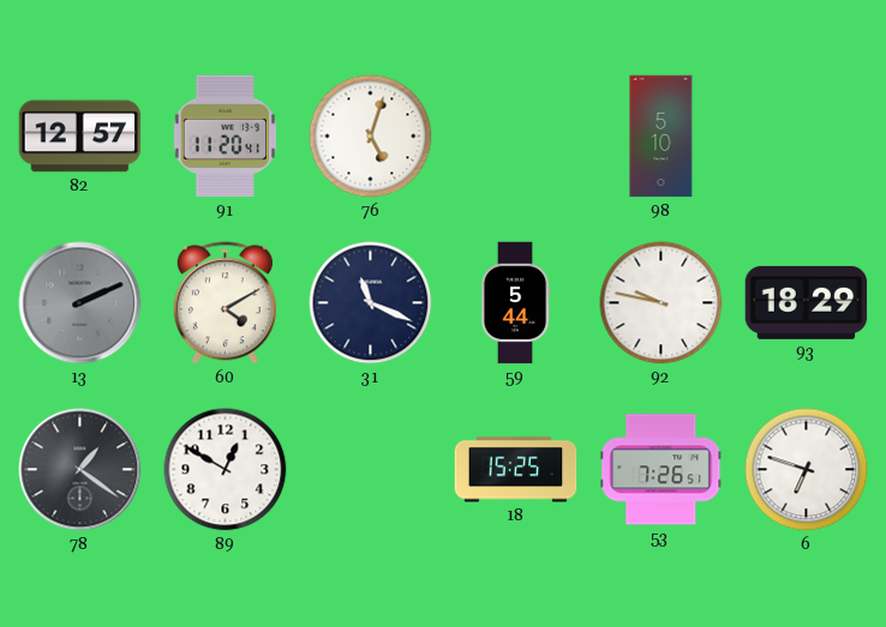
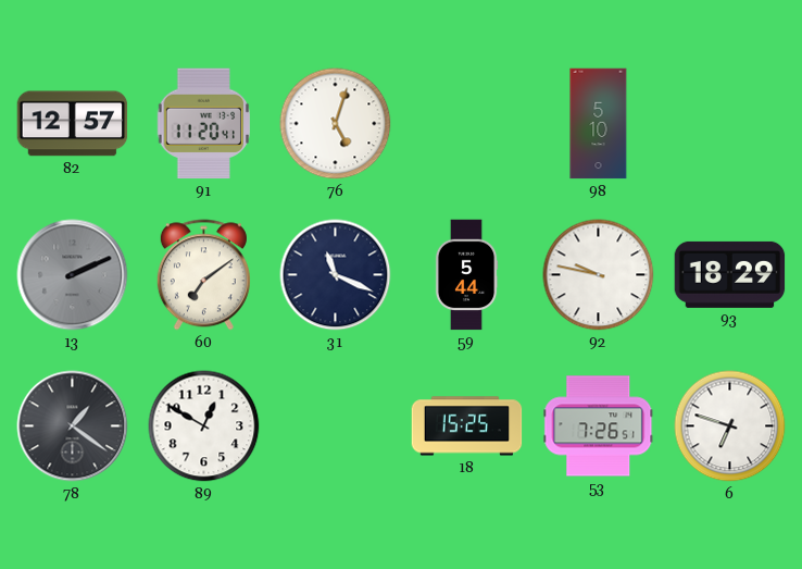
60: 4:10 -> 7:09 (203, 275)
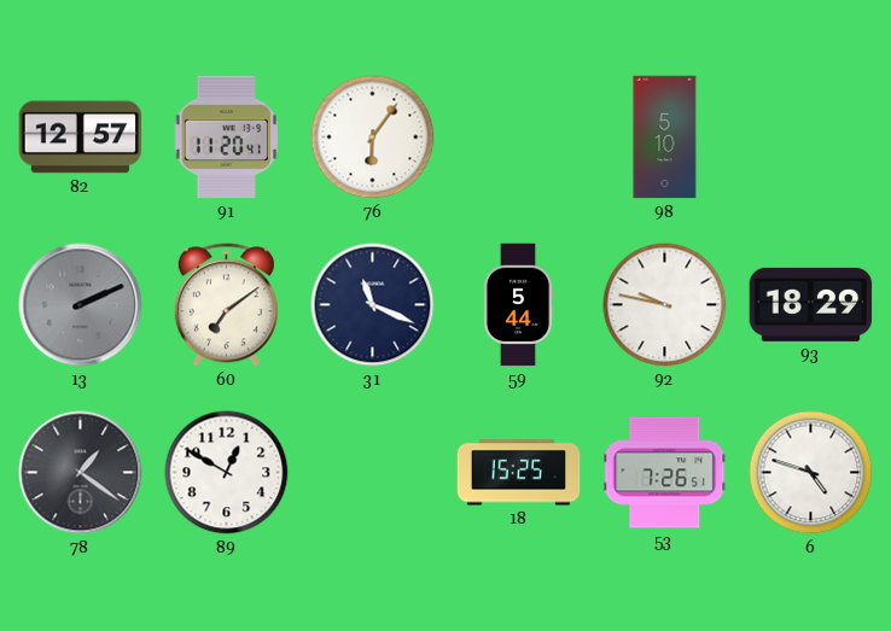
76: 5:03 -> 6:06 (373, 138)
6: 6:48 -> 4:48 (811, 473)
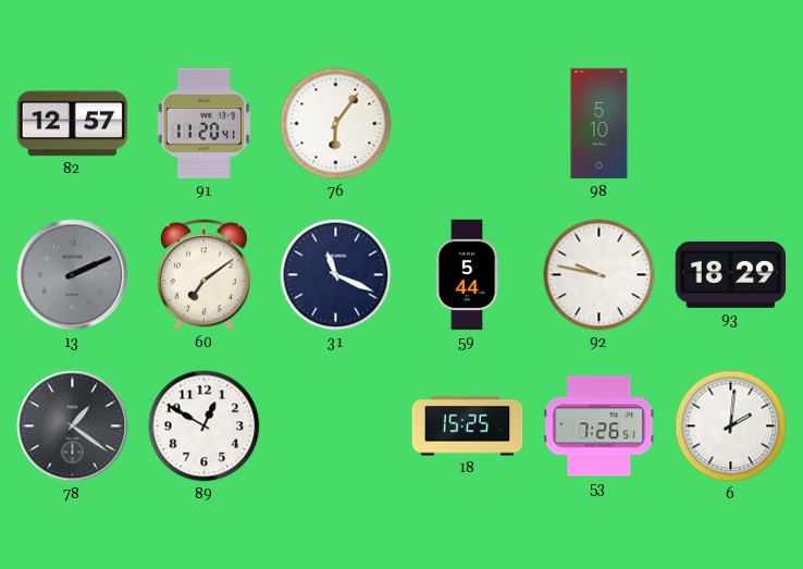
6: 4:48 -> 2:01 (731, 426)
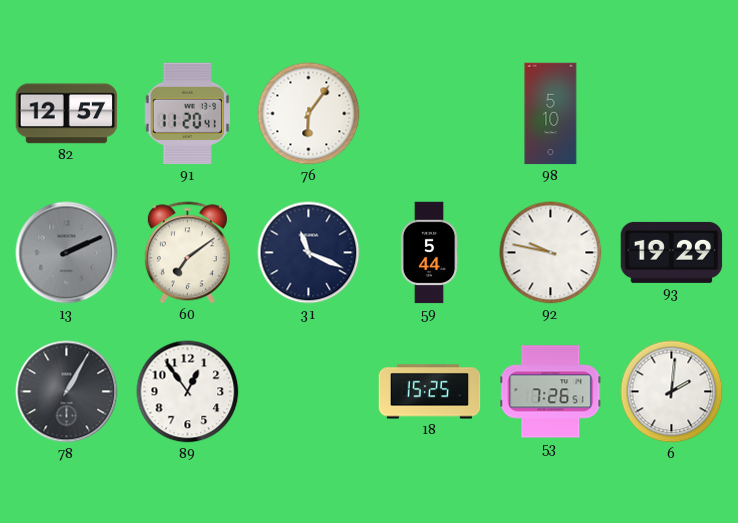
93: 18:29 -> 19:29 (672, 252)
78: 1:21 -> 1:05 (67, 392)
89: 12:50 -> 12:54 (188, 392)
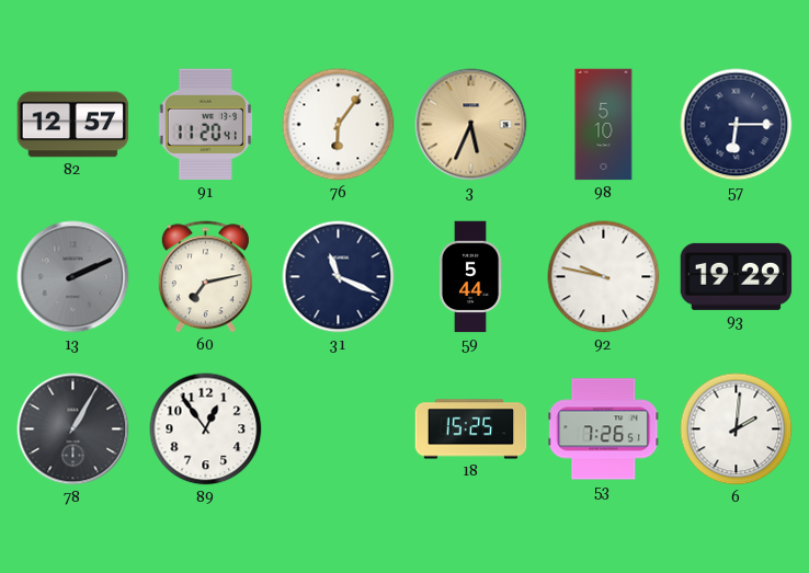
3: none -> 5:34 (471, 125)
57: none -> 6:15 (737, 125)
60: 7:09 -> 7:13 (205, 277)
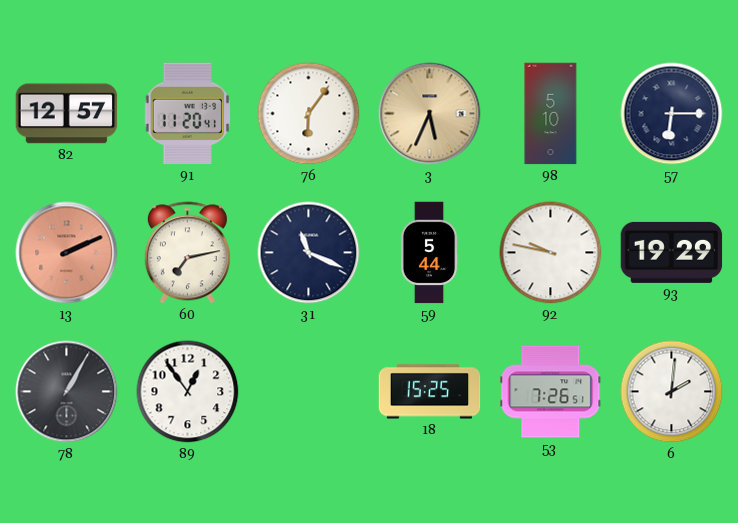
13 dial: grey -> salmon (67, 253)
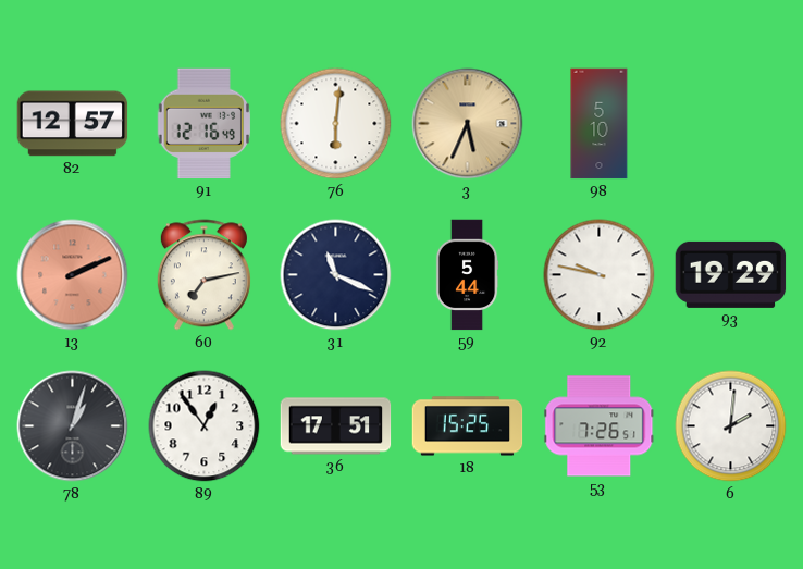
91: 11:20 -> 12:16 (203, 124)
76: 6:06 -> 6:01 (336, 124)
57: 6:15 -> none (672, 114)
78: 1:05 -> 1:03 (73, 426)
36: none -> 17:51 (336, 426)
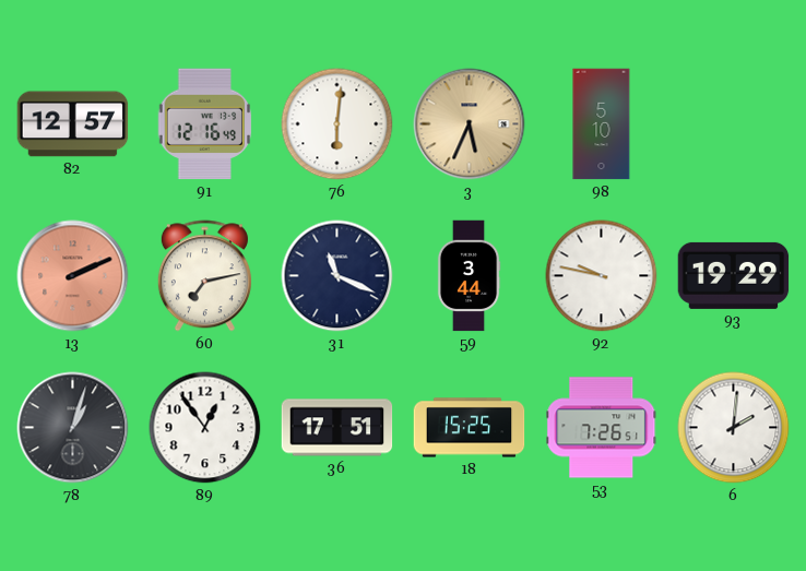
59: 5:44 -> 3:44 (469, 276)
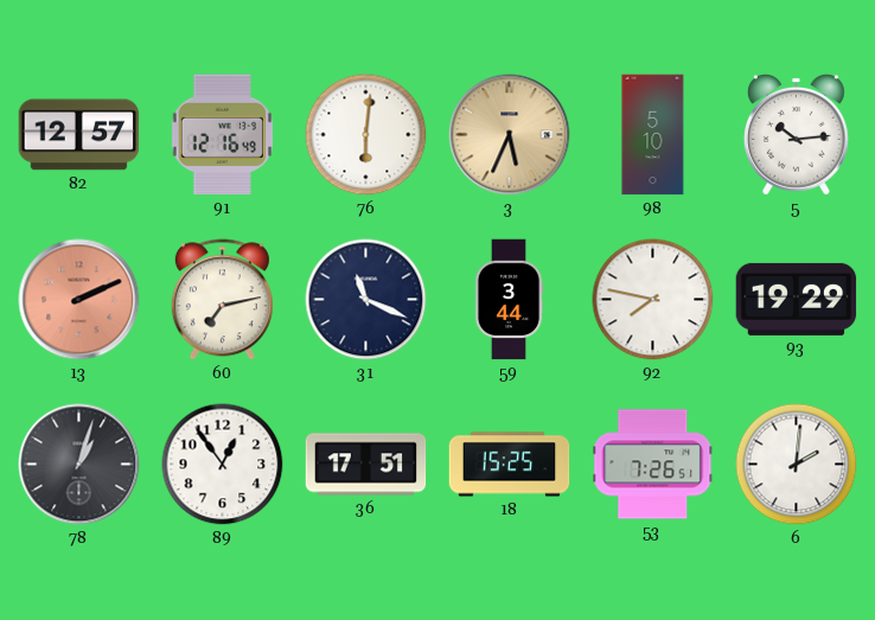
5: none -> 10:14 (796, 134)
92: 9:47 -> 7:47 (653, 300)
